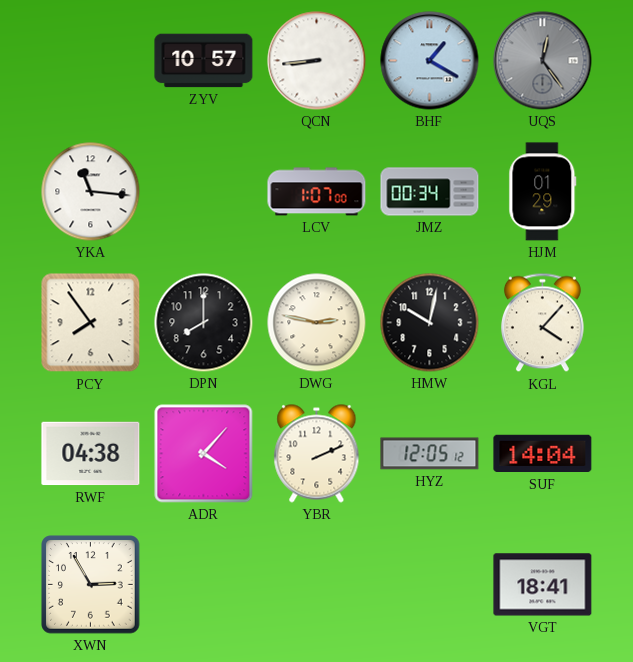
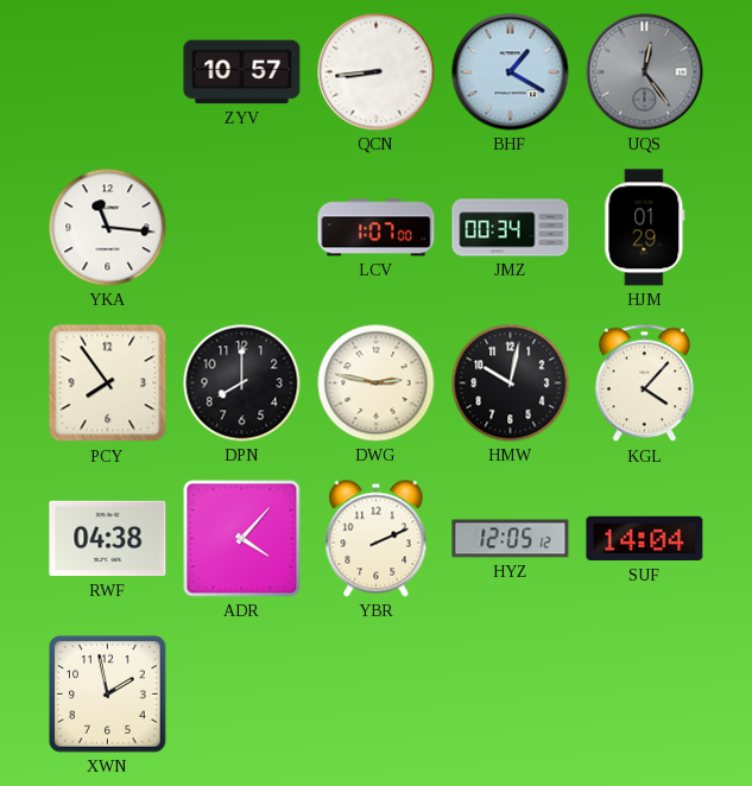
XWN: 2:55 -> 1:58 (108, 695)
VGT: 18:41 -> none (543, 585)
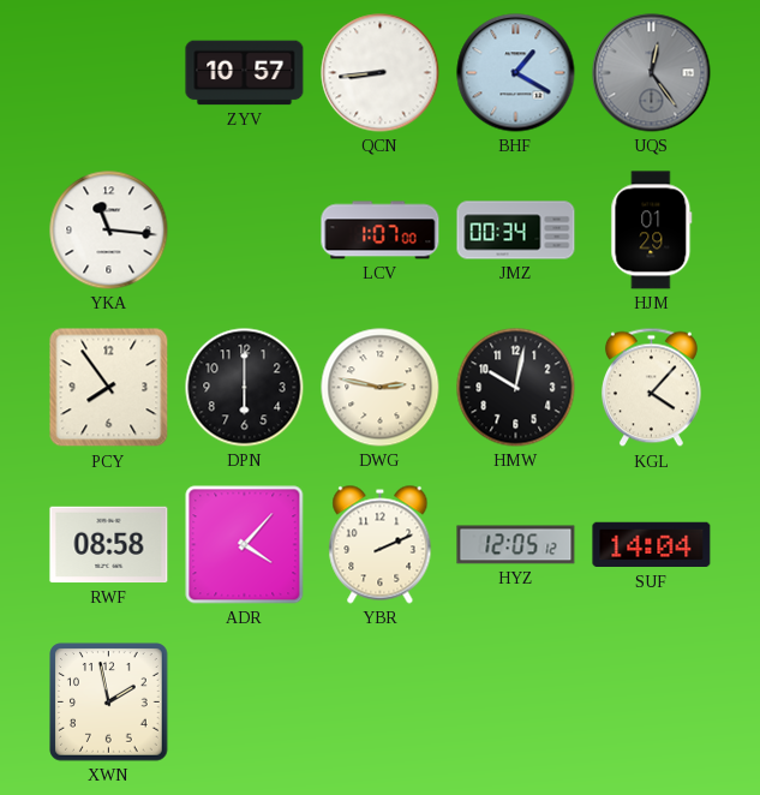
DPN: 8:00 -> 6:00 (245, 388)
RWF: 04:38 -> 08:58 (109, 545)
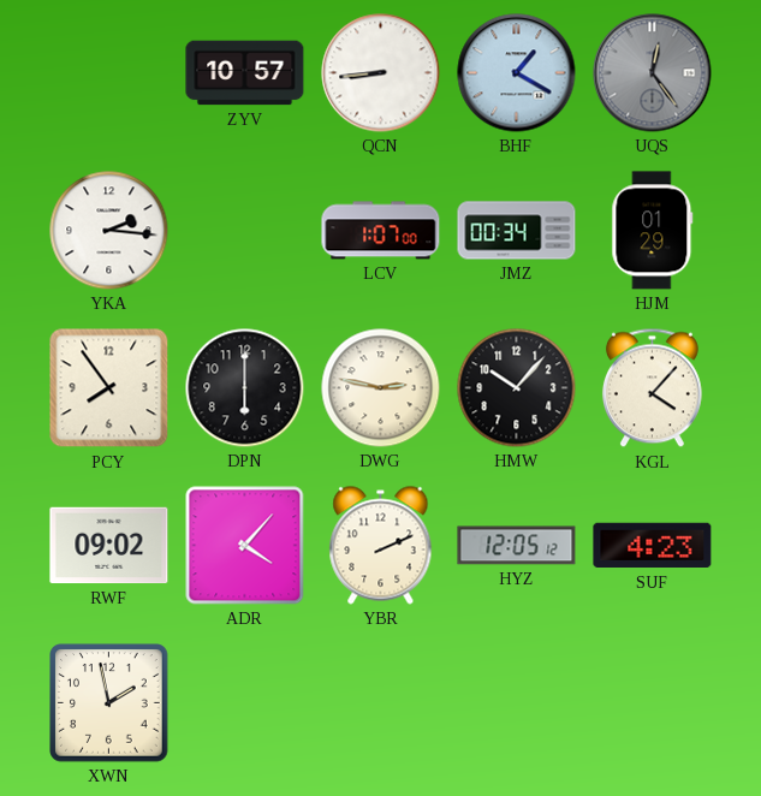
YKA: 11:16 -> 2:16 (109, 231)
HMW: 10:02 -> 10:07 (517, 388)
RWF: 08:58 -> 09:02 (109, 546)
SUF: 14:04 -> 4:23 (653, 546)
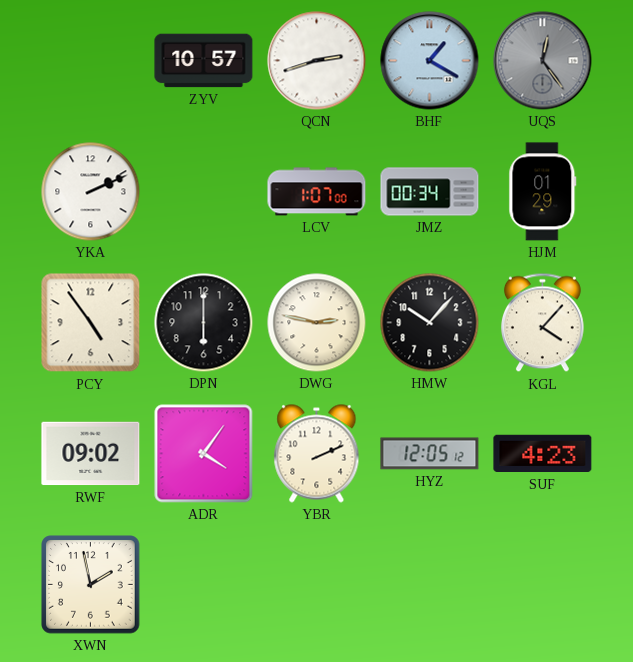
QCN: 8:44 -> 2:42 (317, 61)
YKA: 2:16 -> 2:11 (91, 192)
PCY: 7:54 -> 4:54 (91, 323)
ADR: 4:07 -> 4:06 (204, 454)
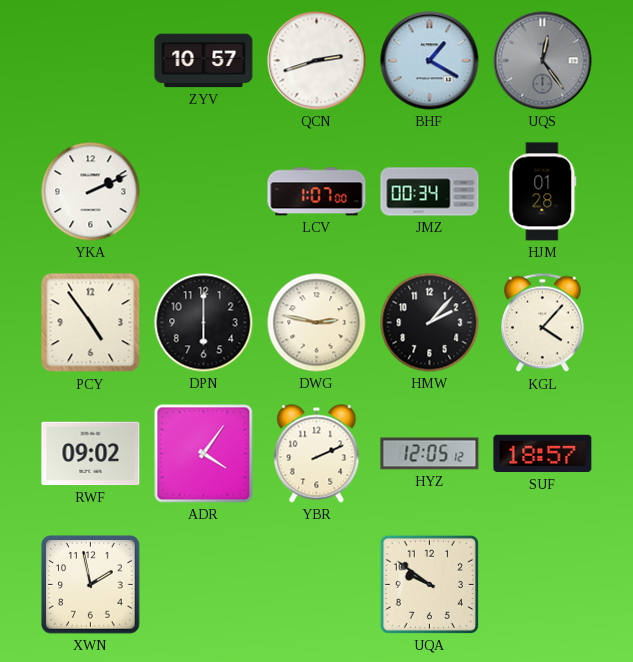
HJM: 01:29 -> 01:28 (543, 192)
HMW: 10:07 -> 2:07 (430, 323)
SUF: 4:23 -> 18:57 (543, 454)
UQA: none -> 9:51 (429, 584)
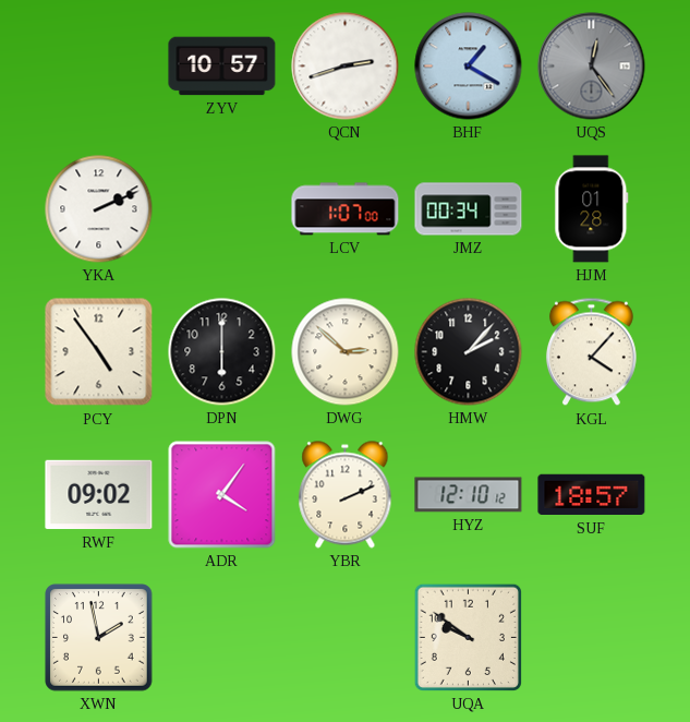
DWG: 2:47 -> 2:52 (346, 352)
HYZ: 12:05 -> 12:10 (469, 495)
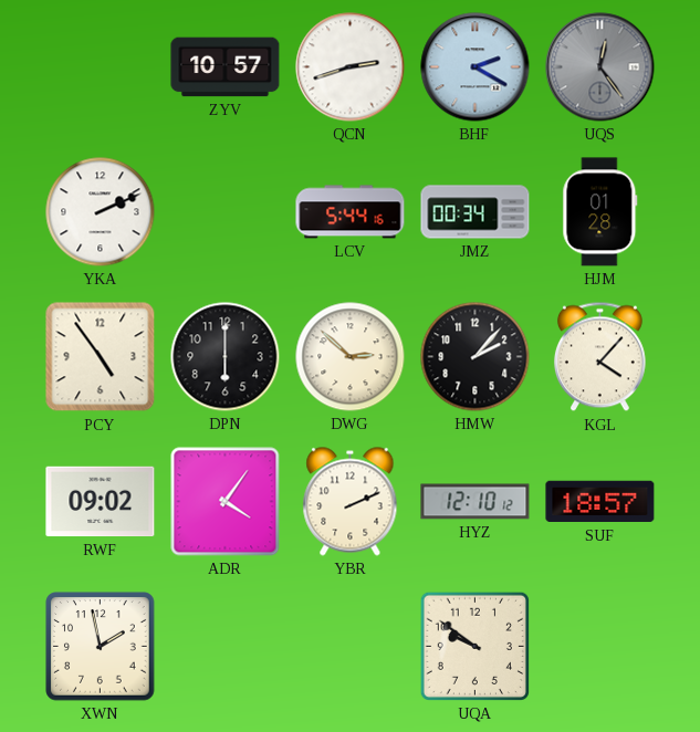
BHF: 1:20 -> 2:20 (476, 67)
LCV: 1:07 -> 5:44 (351, 212)
